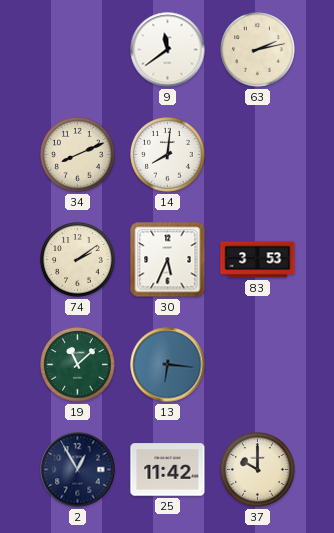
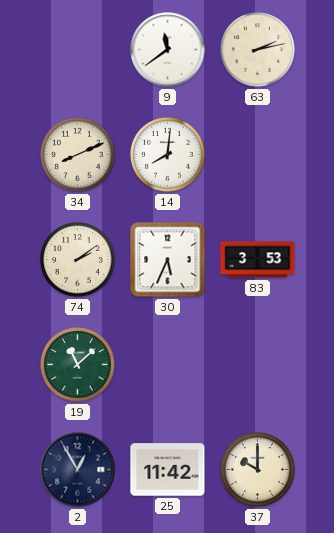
13: 6:16 -> none (168, 365)
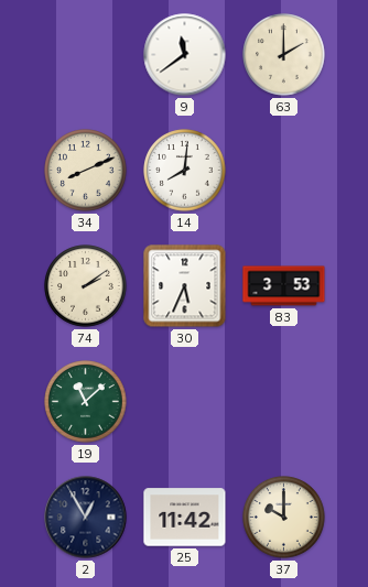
63: 2:13 -> 2:00 (284, 55)
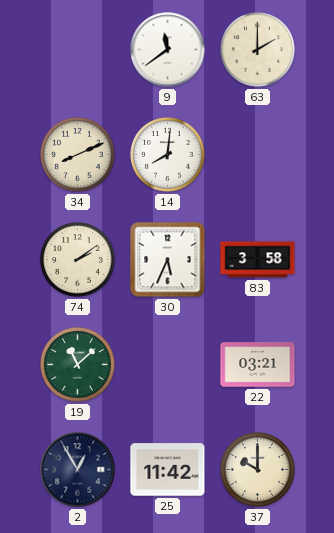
83: 3:53 -> 3:58 (258, 260)
22: none -> 03:21 (258, 365)
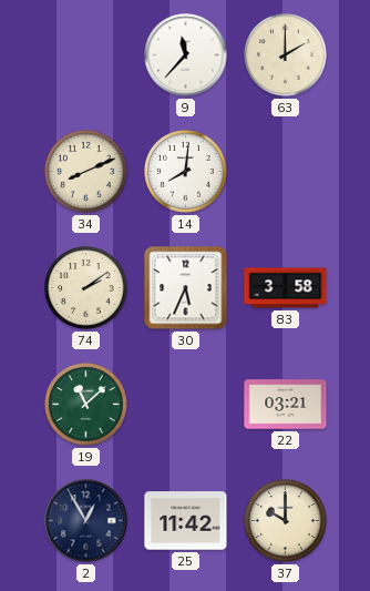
9: 11:39 -> 11:37 (186, 55)
